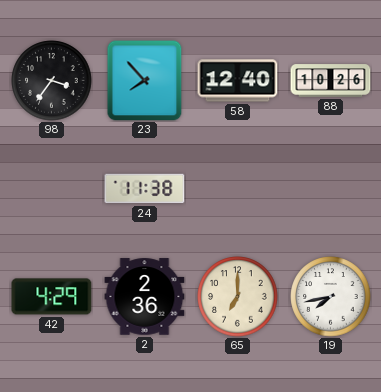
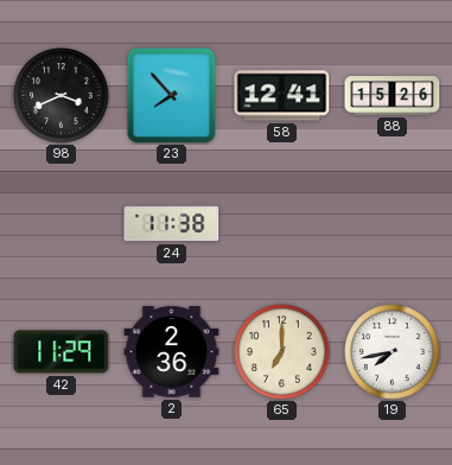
98: 3:36 -> 3:41 (62, 96)
58: 12:40 -> 12:41 (282, 96)
88: 10:26 -> 15:26 (393, 96)
42: 4:29 -> 11:29 (62, 352)
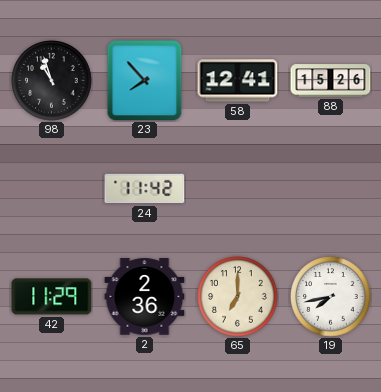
98: 3:41 -> 10:57 (52, 81)
24: 11:38 -> 11:42 (145, 189)
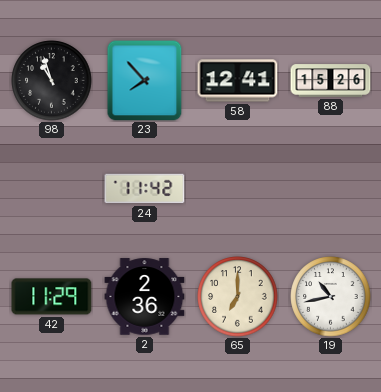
19: 7:43 -> 10:43 (331, 297)
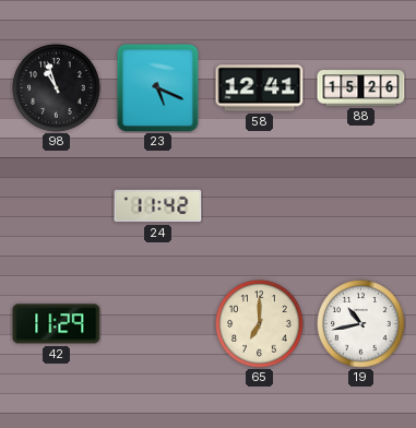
23: 7:53 -> 5:19 (158, 87)
2: 2:36 -> none (145, 297)
